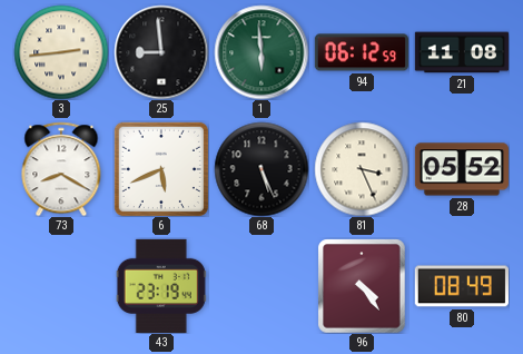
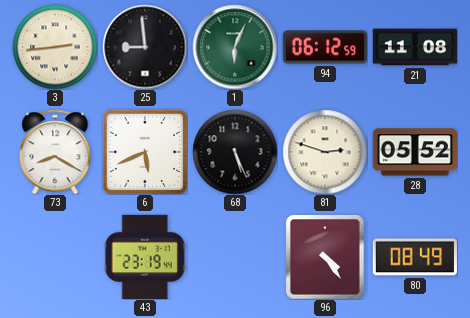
1: 5:59 -> 6:04 (235, 47)
81: 3:26 -> 2:48 (325, 152)
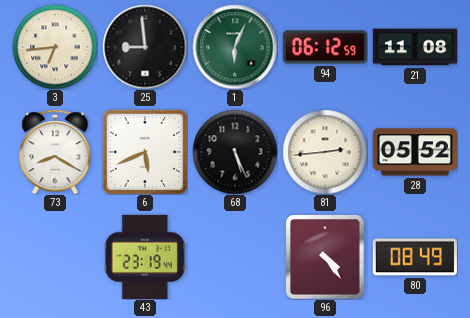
3: 2:44 -> 6:44 (55, 47)
81: 2:48 -> 2:44 (325, 152)
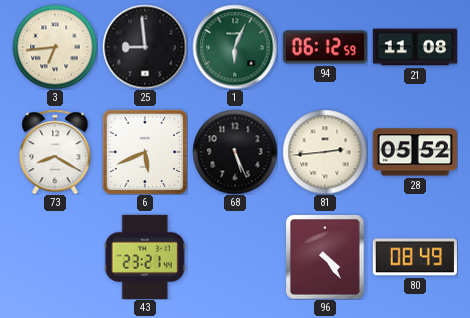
43: 23:19 -> 23:21 (145, 257)
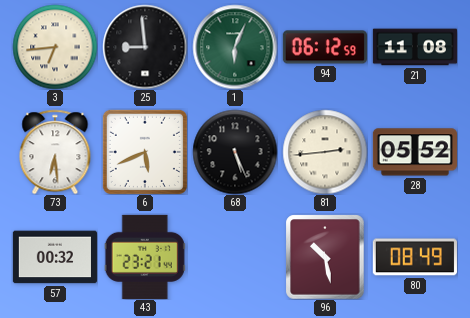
73: 8:20 -> 6:29 (55, 152)
57: none -> 00:32 (55, 257)
96: 4:24 -> 10:28 (325, 257)
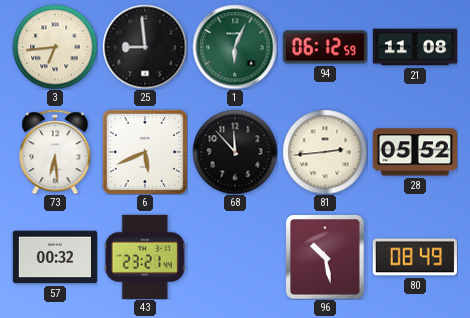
68: 5:26 -> 11:53 (235, 152)
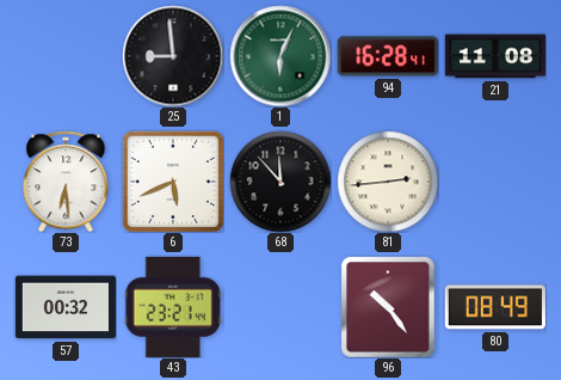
3: 6:44 -> none (55, 47)
94: 06:12 -> 16:28 (388, 56)
28: 05:52 -> none (415, 152)
96: 10:28 -> 10:24 (388, 307)
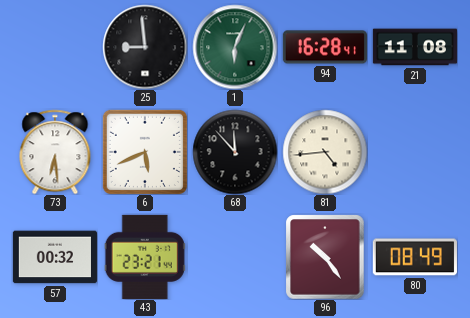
81: 2:44 -> 4:44 (325, 152)
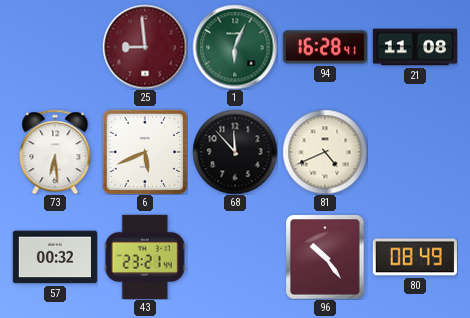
25 dial: black -> burgundy (145, 47)
81: 4:44 -> 4:41 (325, 152)
